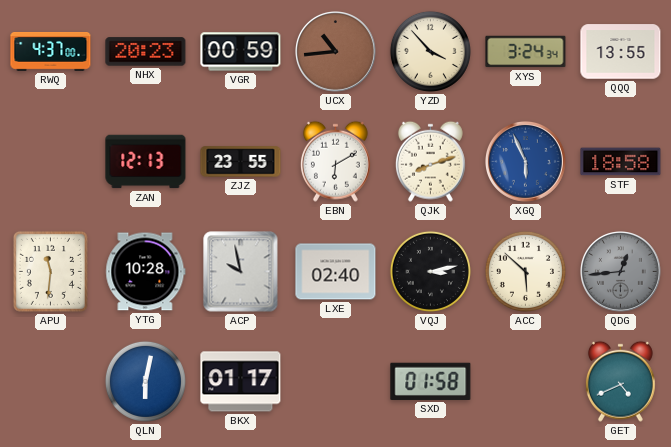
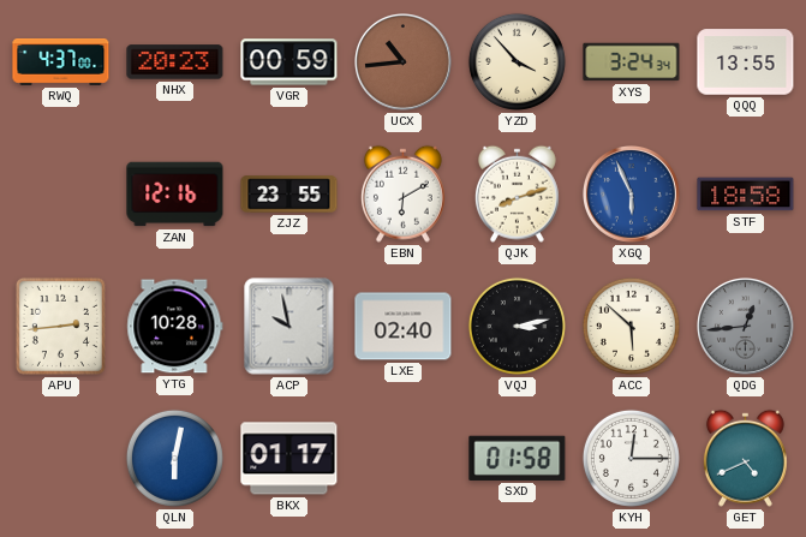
ZAN: 12:13 -> 12:16 (175, 195)
APU: 11:31 -> 2:44 (60, 326)
KYH: none -> 12:15 (631, 458)
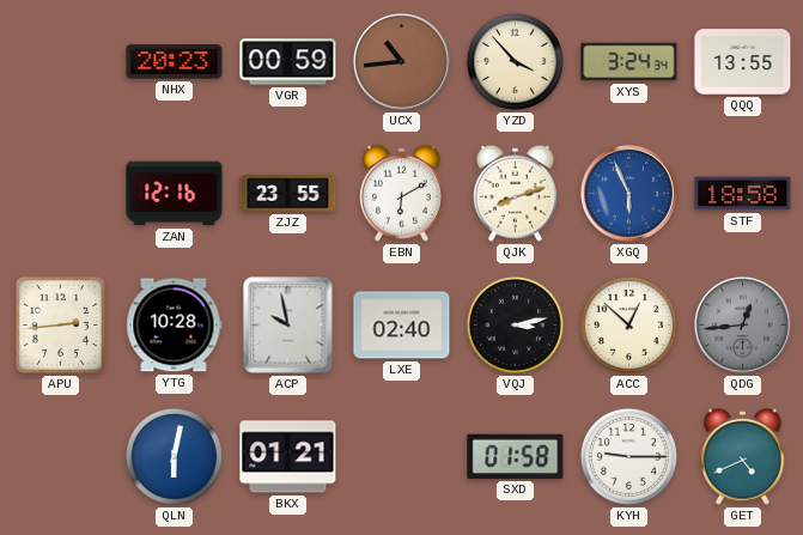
RWQ: 4:37 -> none (61, 62)
ACC: 5:52 -> 12:52 (628, 324)
BKX: 01:17 -> 01:21 (288, 457)
KYH: 12:15 -> 9:15 (628, 456)
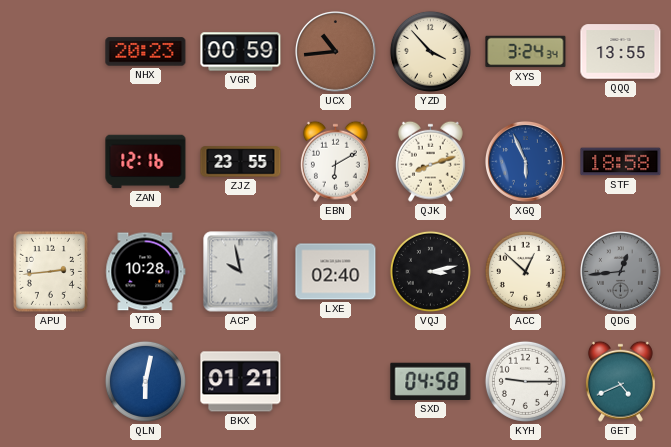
SXD: 01:58 -> 04:58 (431, 381)
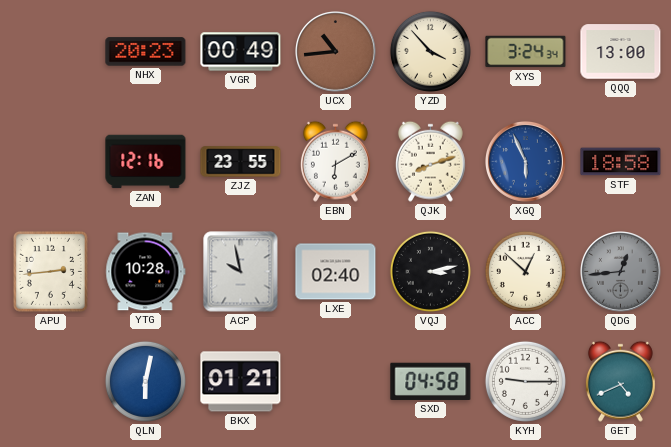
VGR: 00:59 -> 00:49 (241, 52)
QQQ: 13:55 -> 13:00 (621, 52)
